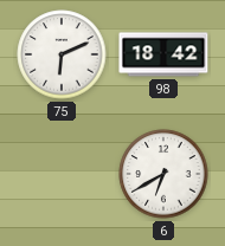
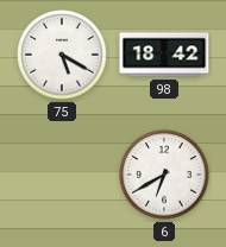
75: 6:11 -> 5:20 (62, 55)
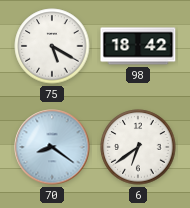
70: none -> 8:21 (52, 147)
6: 6:40 -> 6:39 (138, 147)
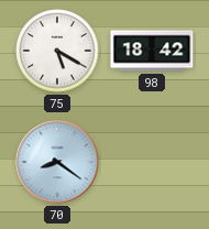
6: 6:39 -> none (138, 147)
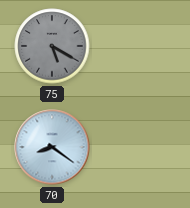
75 dial: white -> grey (52, 46)
98: 18:42 -> none (152, 51)
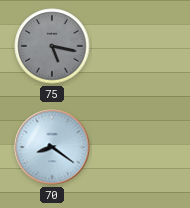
75: 5:20 -> 5:17 (52, 46)
